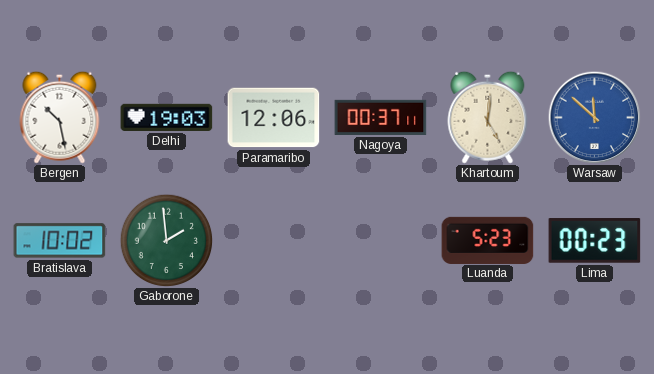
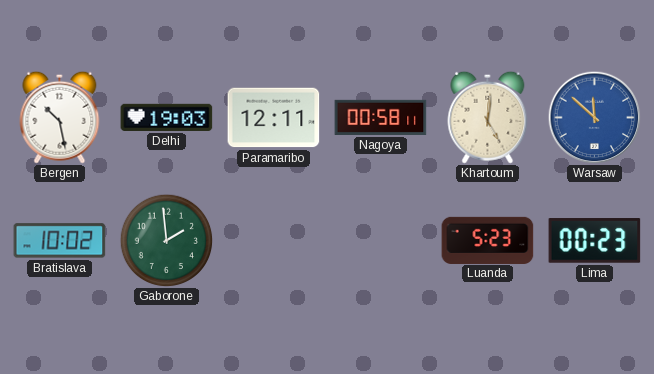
Paramaribo: 12:06 -> 12:11 (274, 118)
Nagoya: 00:37 -> 00:58 (381, 117)
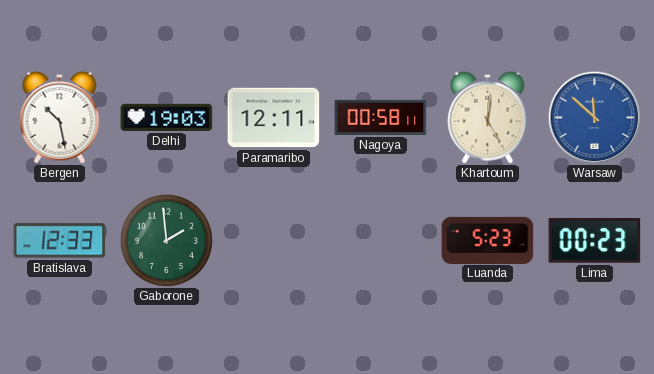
Bratislava: 10:02 -> 12:33 (60, 241)
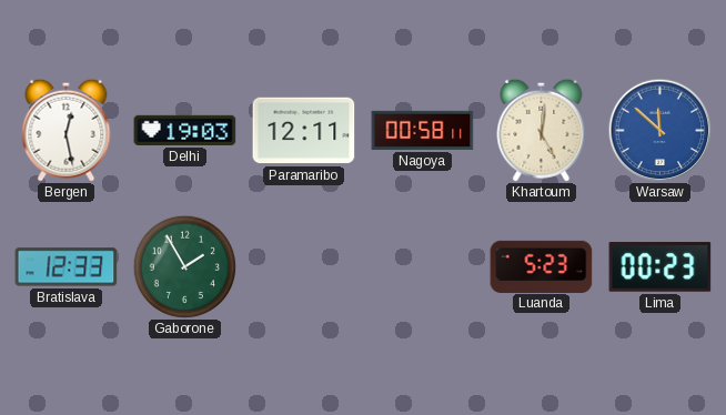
Bergen: 10:28 -> 12:28 (67, 130)
Gaborone: 1:59 -> 1:55 (184, 266)
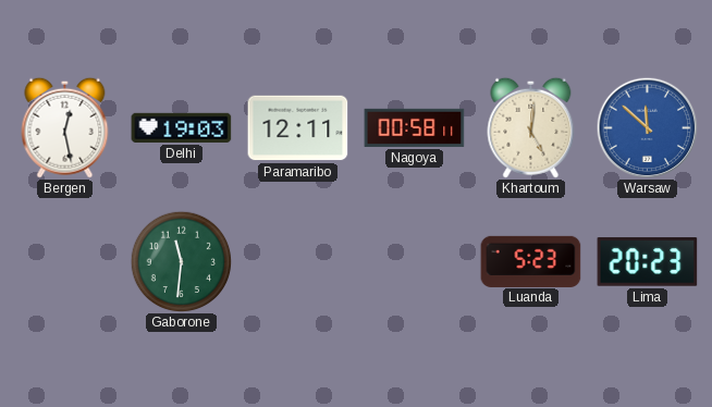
Bratislava: 12:33 -> none (67, 267)
Gaborone: 1:55 -> 11:31 (181, 261)
Lima: 00:23 -> 20:23 (648, 262)
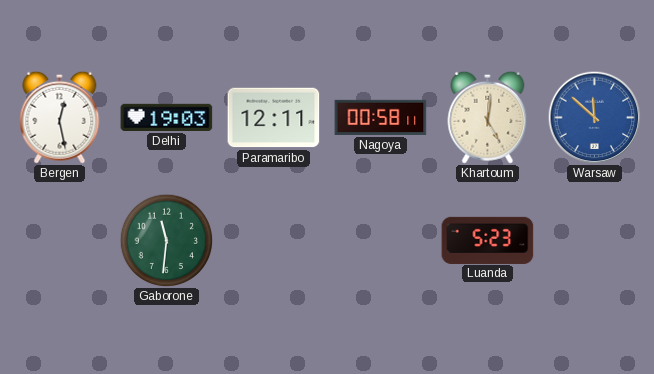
Lima: 20:23 -> none (648, 262)
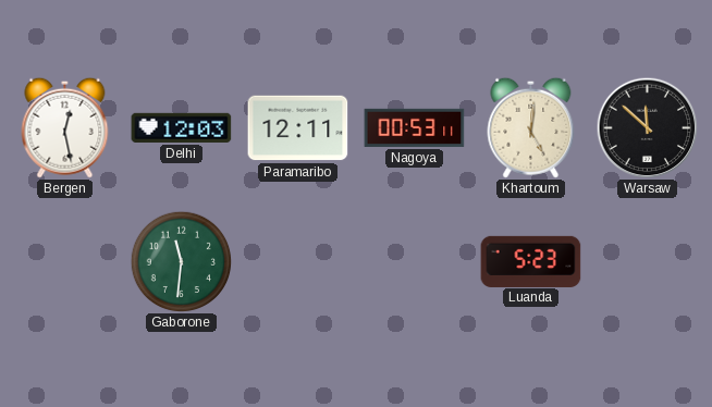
Delhi: 19:03 -> 12:03 (182, 127)
Nagoya: 00:58 -> 00:53 (415, 127)
Warsaw dial: blue -> black (647, 127)
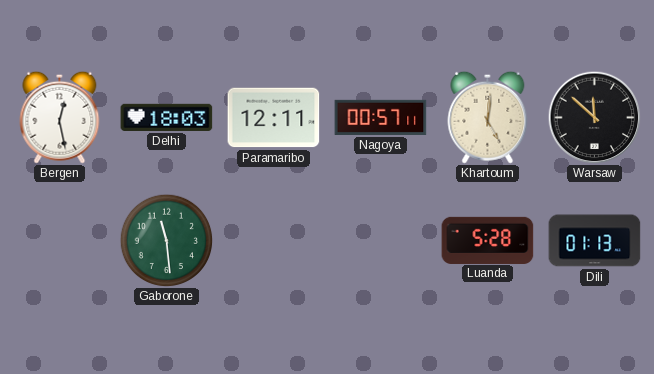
Delhi: 12:03 -> 18:03 (167, 117)
Nagoya: 00:53 -> 00:57 (381, 117)
Gaborone: 11:31 -> 11:29 (166, 240)
Luanda: 5:23 -> 5:28 (488, 240)
Dili: none -> 01:13 (595, 241)
